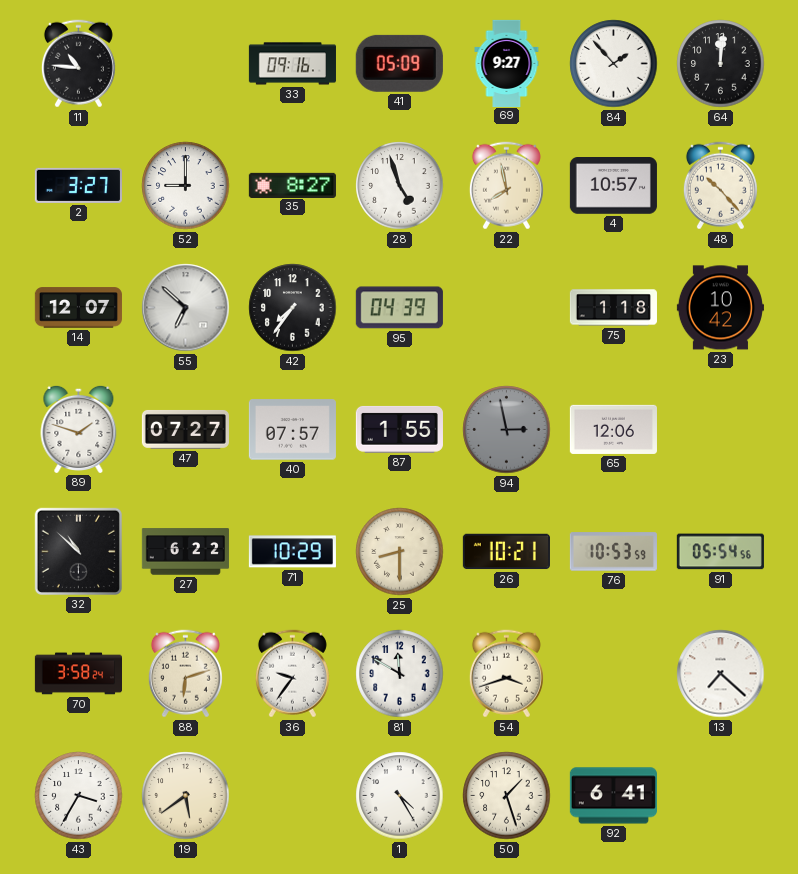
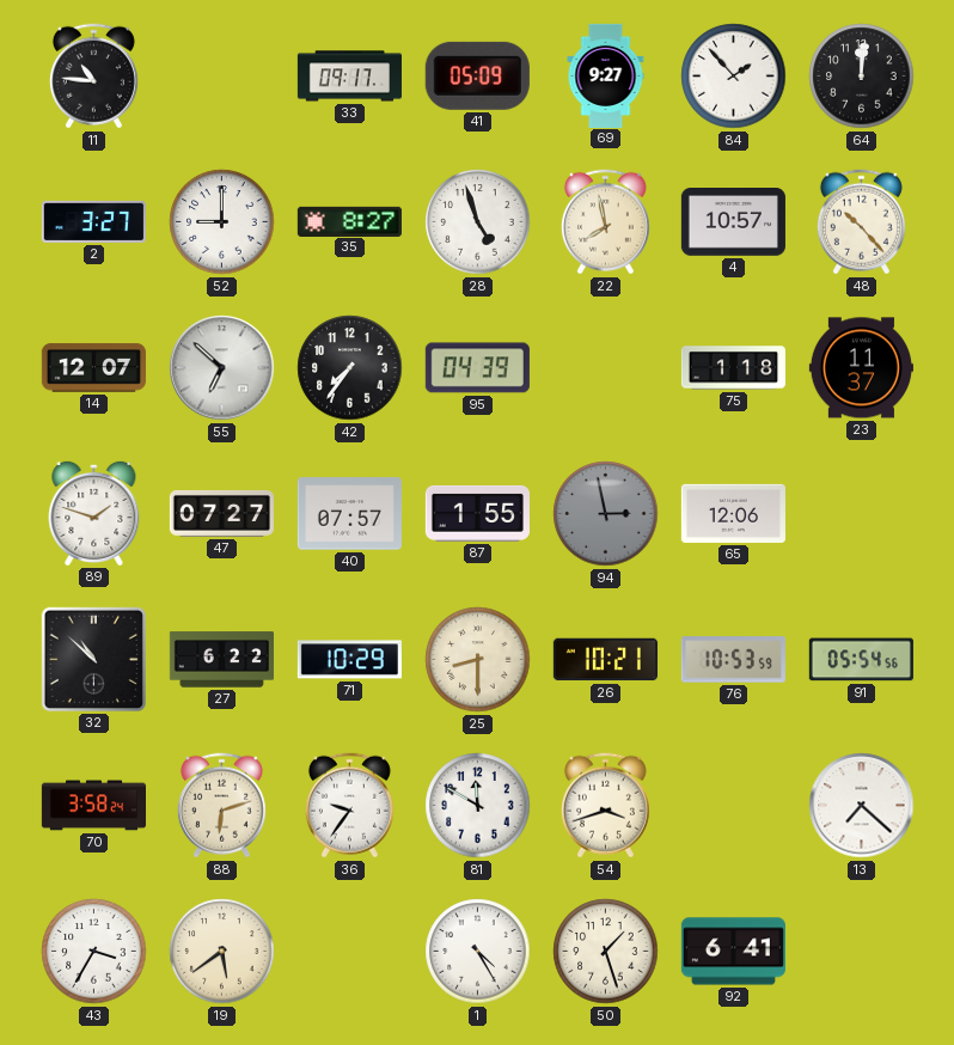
33: 09:16 -> 09:17 (349, 77)
23: 10:42 -> 11:37 (861, 368)
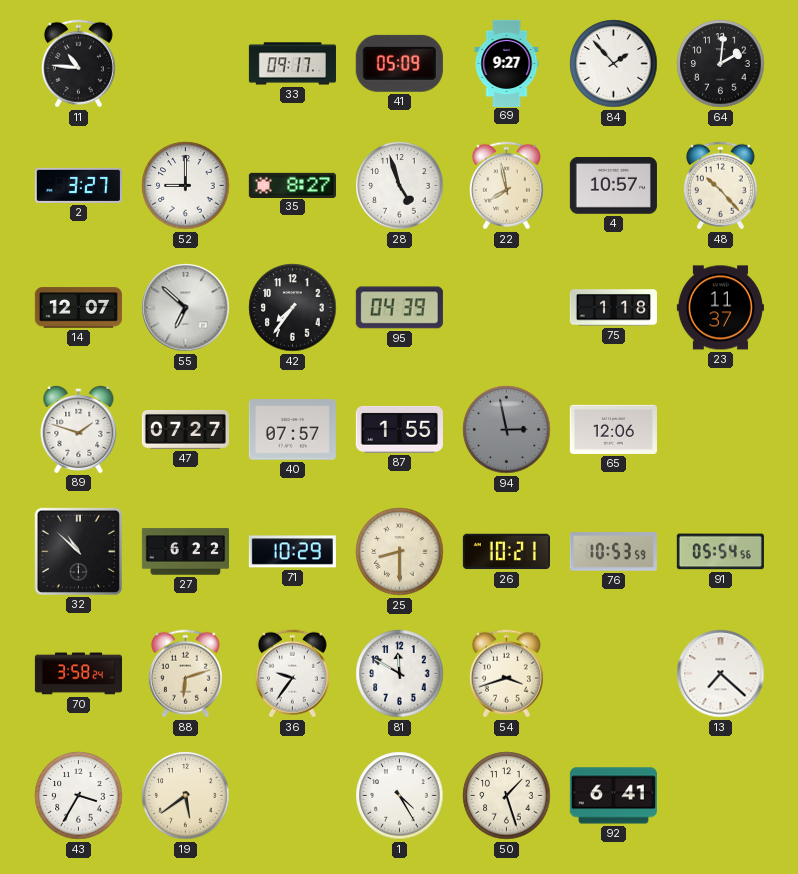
64: 12:01 -> 2:01 (721, 64)
